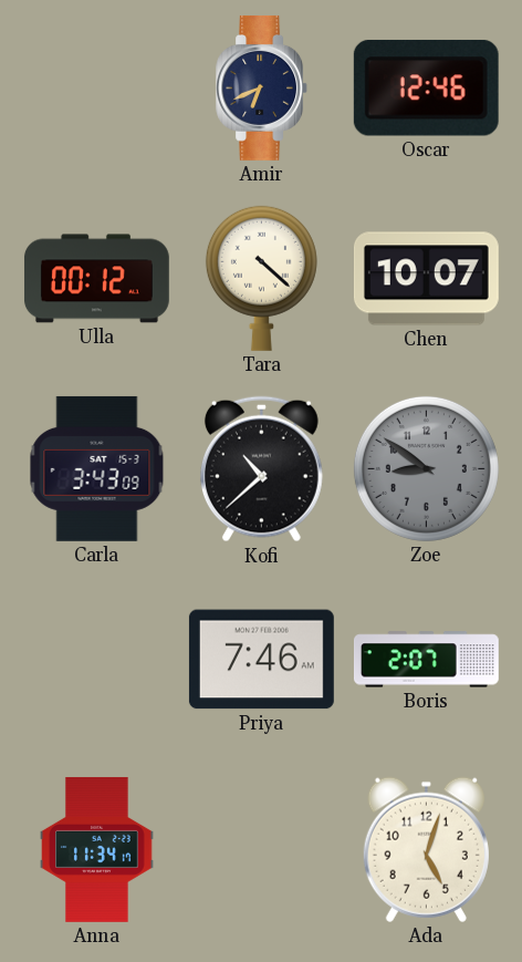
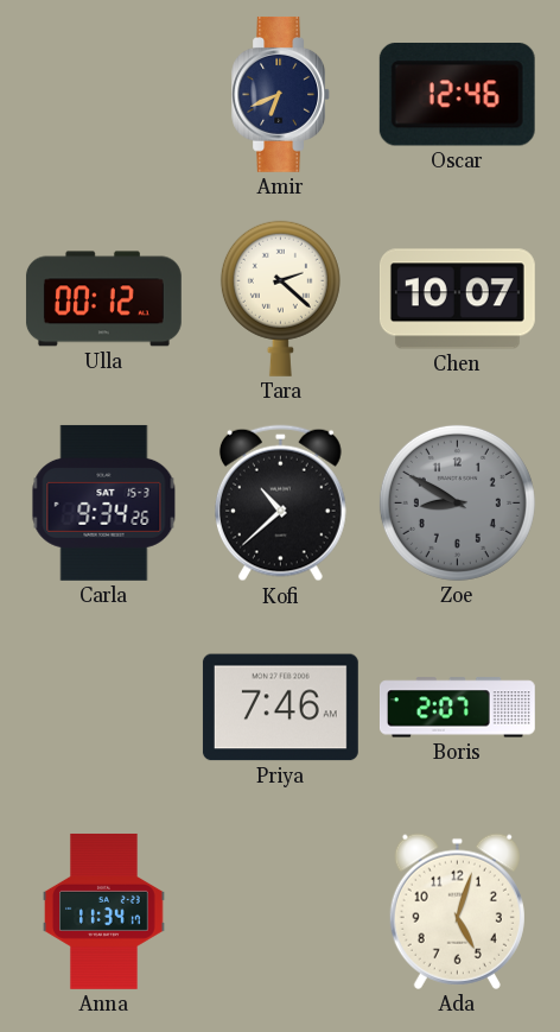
Tara: 4:22 -> 2:22 (280, 298)
Carla: 3:43 -> 9:34 (104, 502)
Zoe: 8:51 -> 8:50 (457, 502)
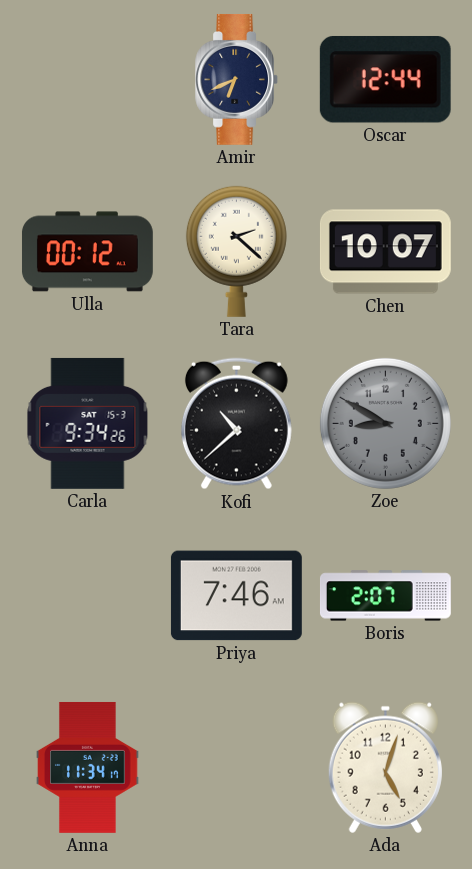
Oscar: 12:46 -> 12:44 (385, 79)
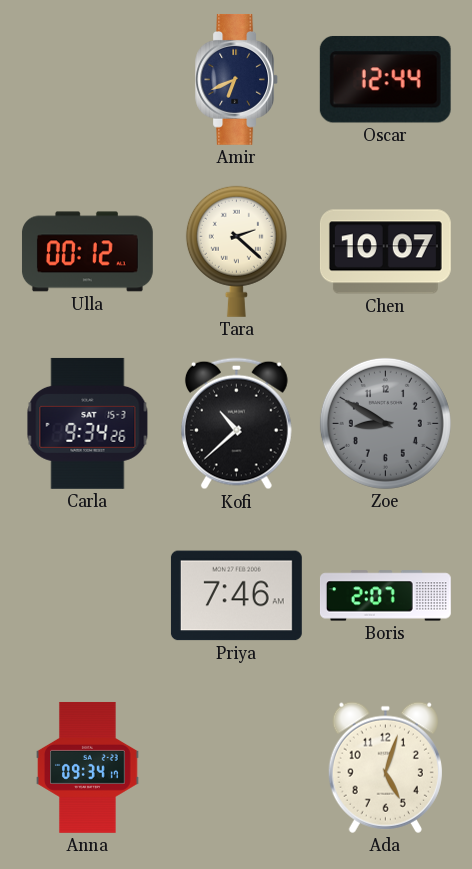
Anna: 11:34 -> 09:34 (88, 767)
